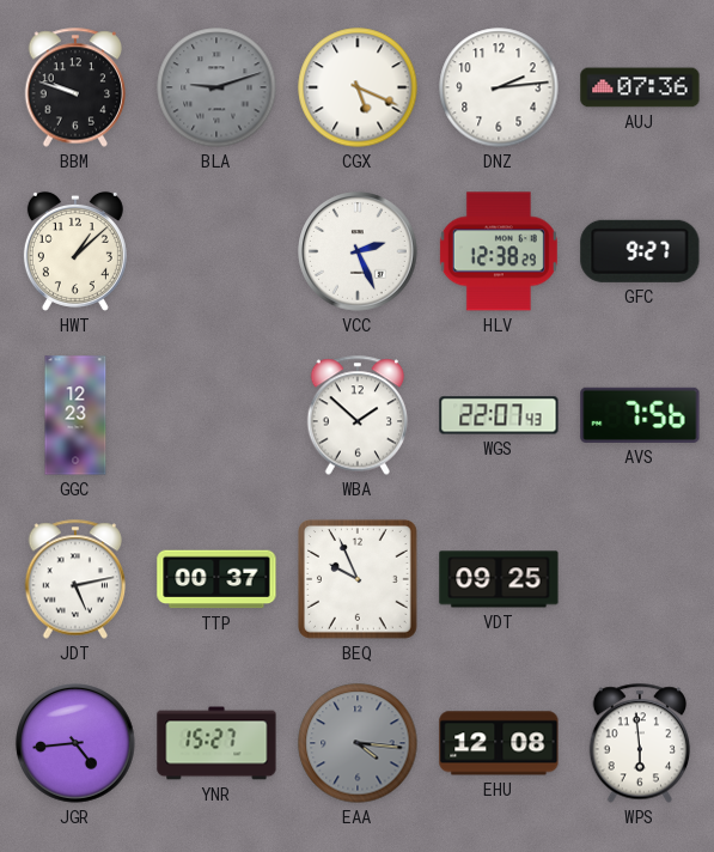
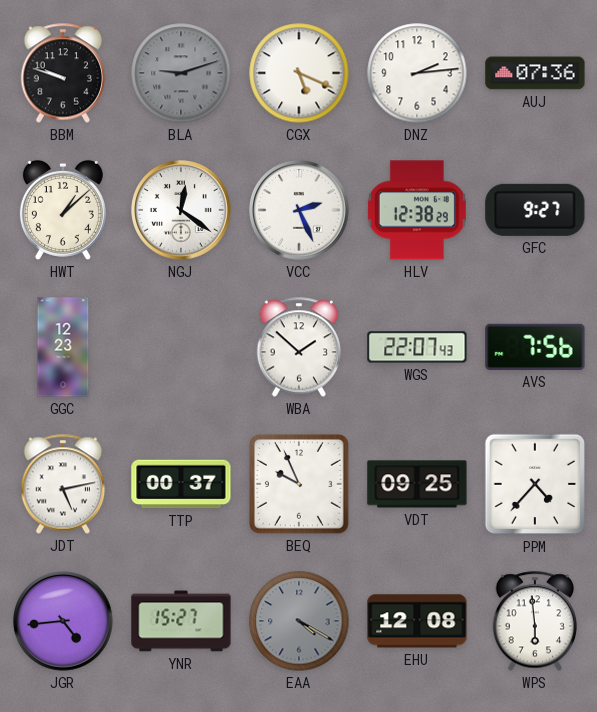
NGJ: none -> 12:21 (181, 210)
PPM: none -> 4:37 (535, 484)
EAA: 4:16 -> 4:20 (299, 621)
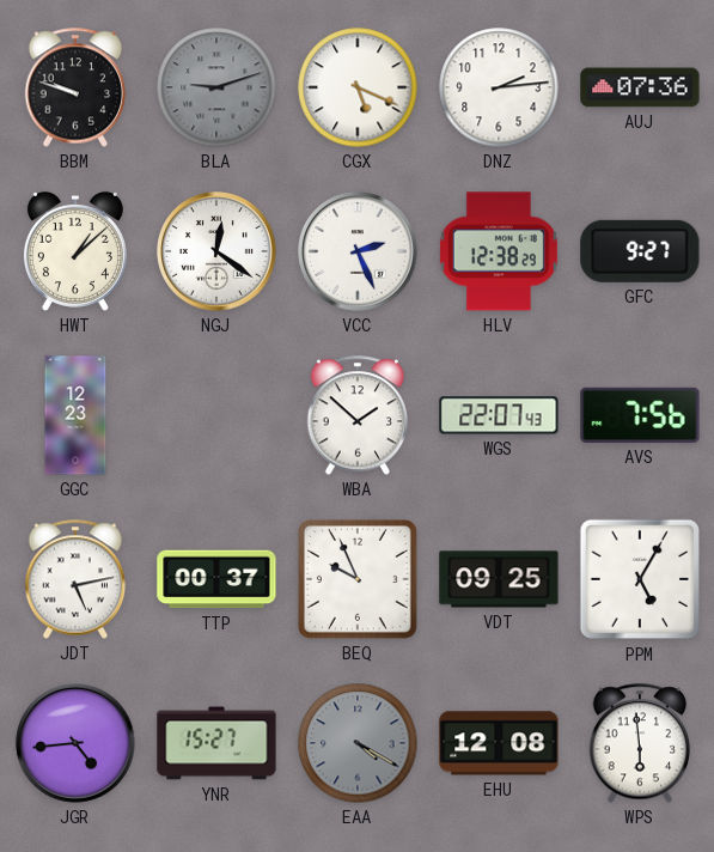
PPM: 4:37 -> 5:05 (640, 579)
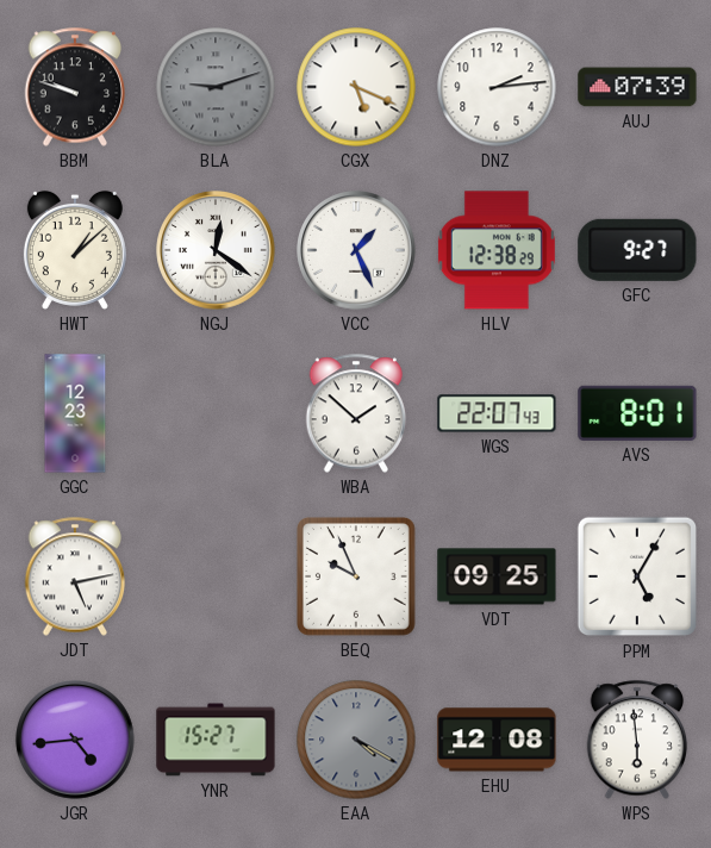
AUJ: 07:36 -> 07:39 (637, 87)
VCC: 2:26 -> 1:26 (356, 250)
AVS: 7:56 -> 8:01 (637, 413)
TTP: 00:37 -> none (216, 579)
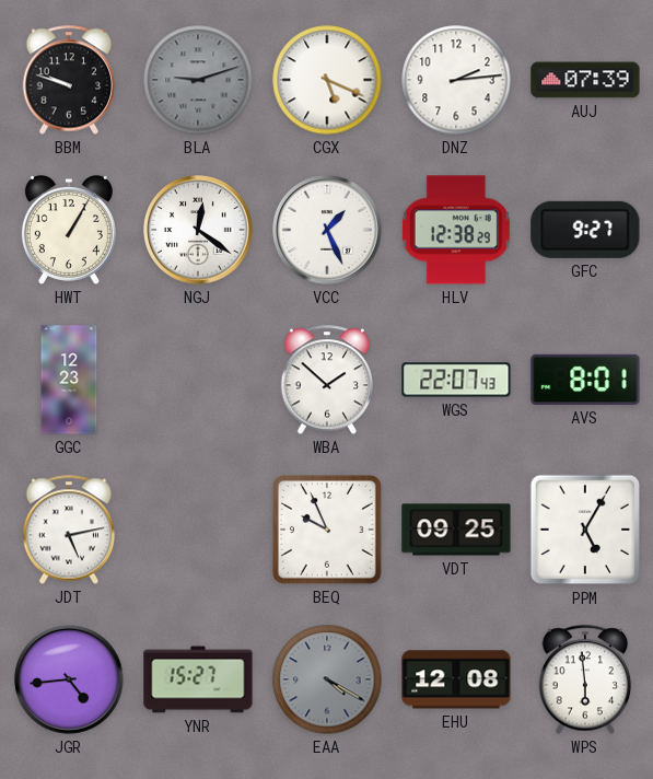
HWT: 1:08 -> 1:05 (69, 230)
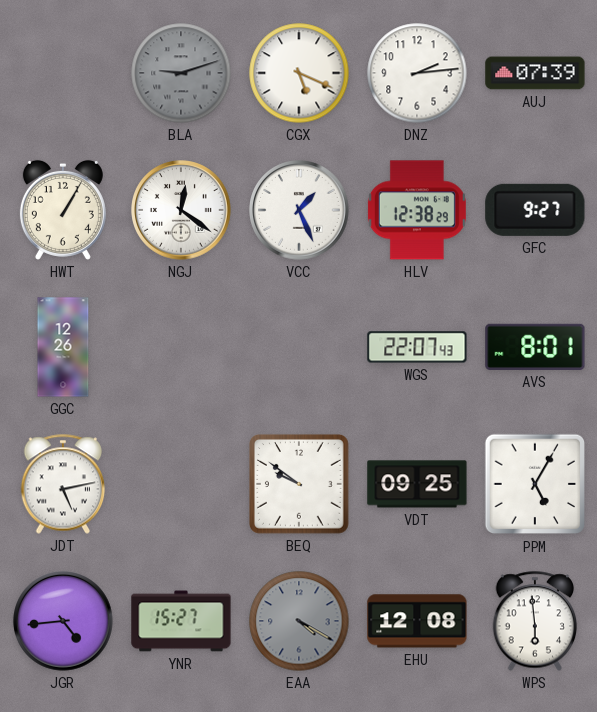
BBM: 9:48 -> none (69, 80)
GGC: 12:23 -> 12:26 (63, 347)
WBA: 1:52 -> none (327, 380)
BEQ: 9:56 -> 9:51 (300, 484)
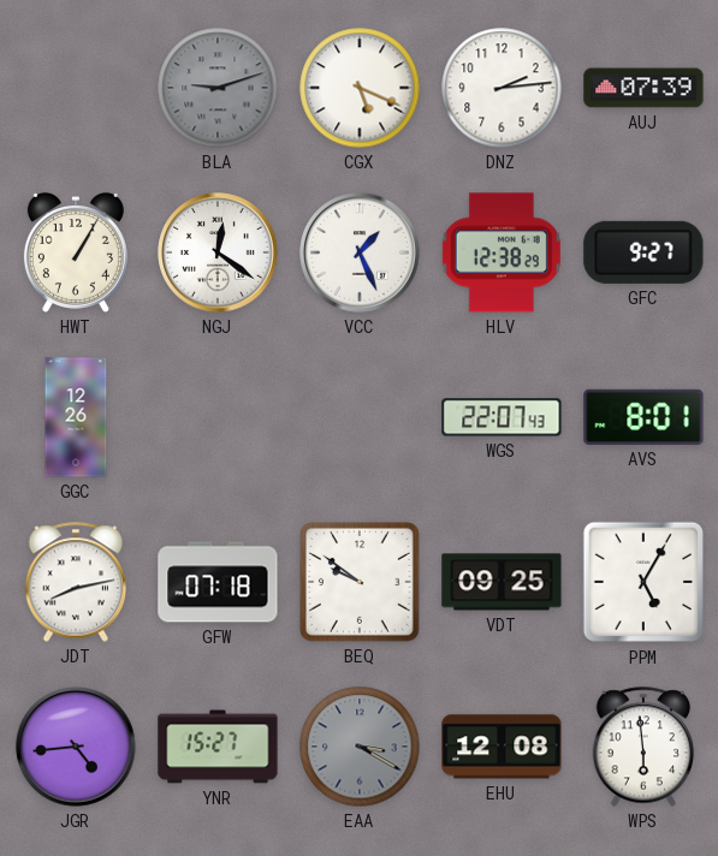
JDT: 5:13 -> 8:13 (76, 582)
GFW: none -> 07:18 (218, 582)
EAA: 4:20 -> 3:20 (360, 747)
